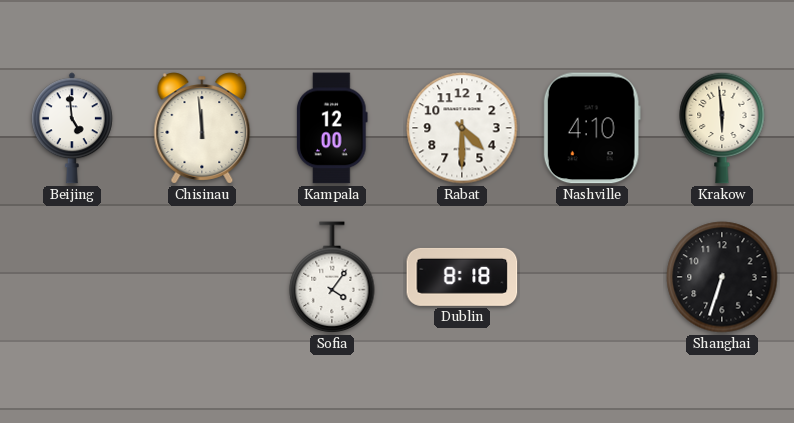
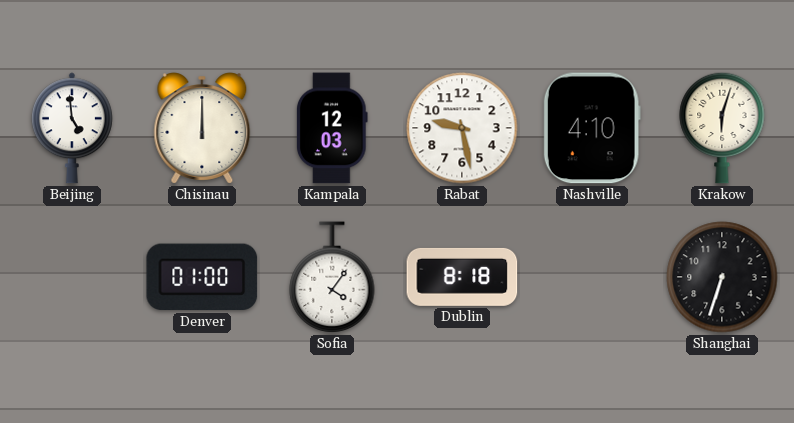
Chisinau: 11:59 -> 12:00 (202, 128)
Kampala: 12:00 -> 12:03 (332, 128)
Rabat: 4:30 -> 9:28 (462, 128)
Krakow: 5:59 -> 6:03 (722, 128)
Denver: none -> 01:00 (202, 277)
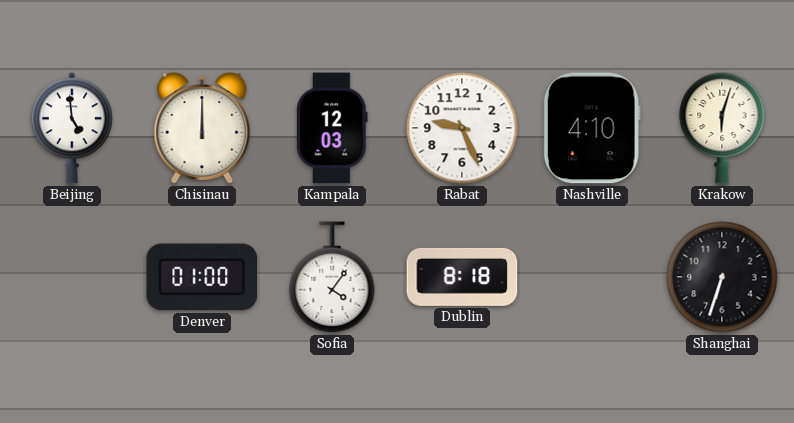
Rabat: 9:28 -> 9:26 (462, 128)
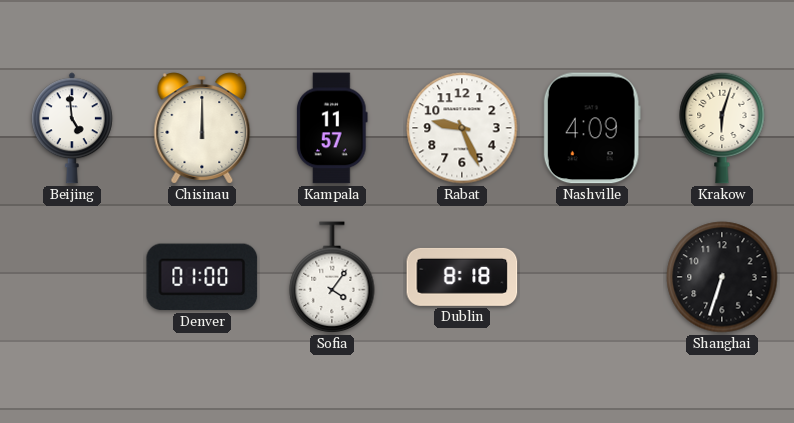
Kampala: 12:03 -> 11:57 (332, 128)
Nashville: 4:10 -> 4:09 (592, 128)
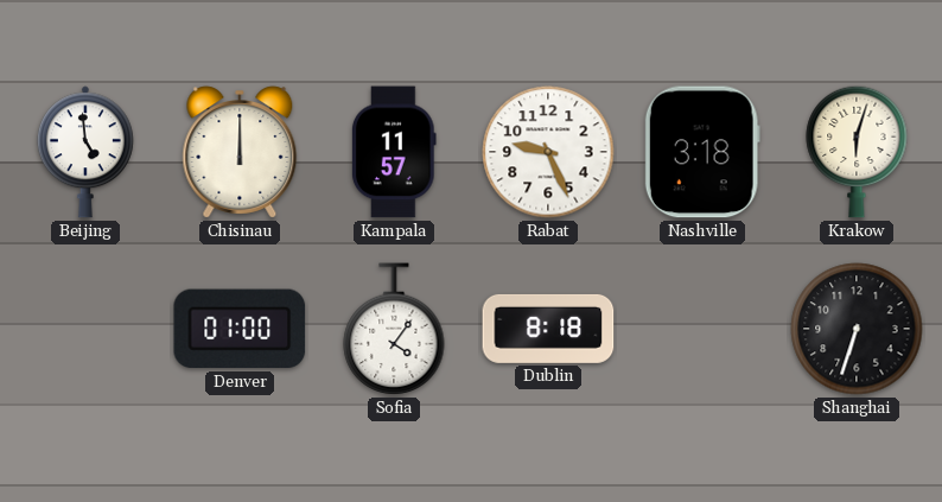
Nashville: 4:09 -> 3:18 (702, 152)
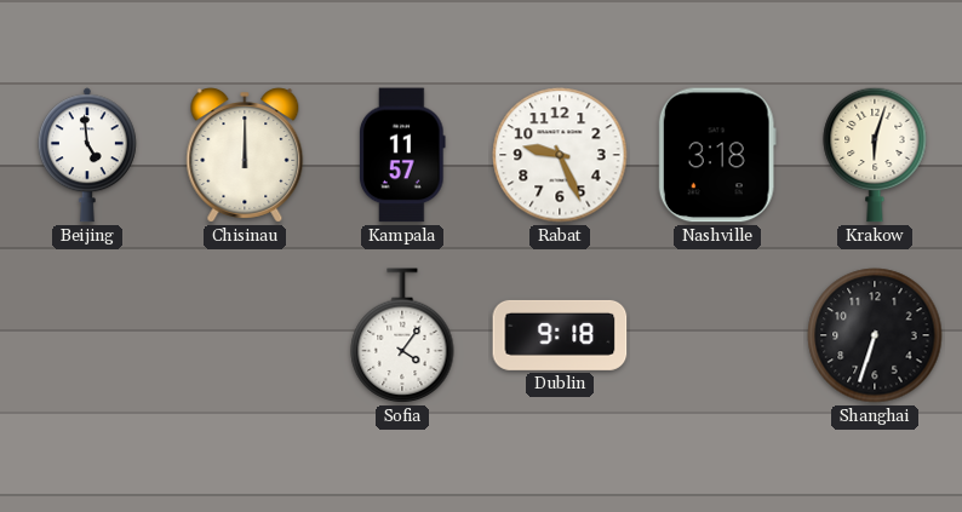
Denver: 01:00 -> none (240, 329)
Dublin: 8:18 -> 9:18 (560, 335)
